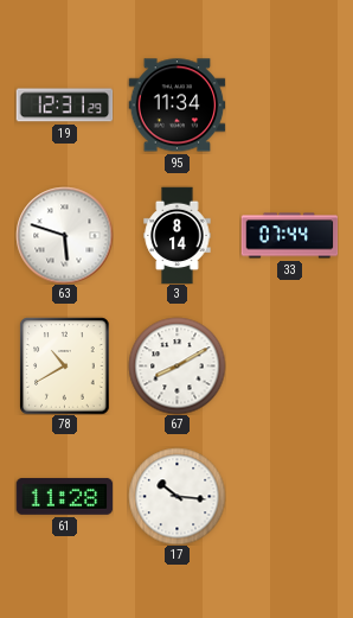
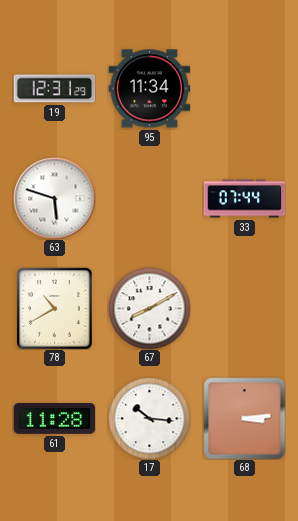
3: 8:14 -> none (178, 235)
68: none -> 3:14 (244, 418)
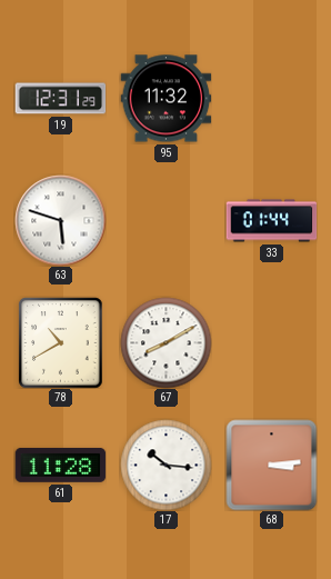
95: 11:34 -> 11:32 (165, 99)
33: 07:44 -> 01:44 (271, 221)
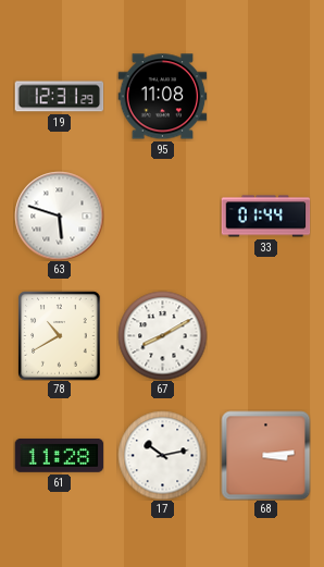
95: 11:32 -> 11:08 (162, 97)
17: 10:16 -> 10:13 (162, 455)
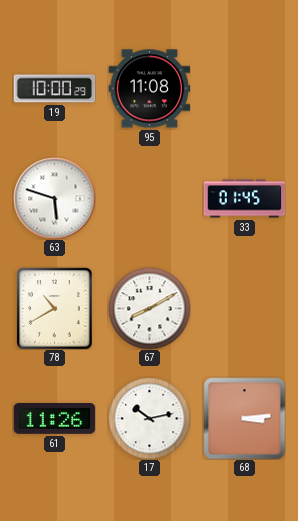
19: 12:31 -> 10:00 (54, 89)
33: 01:44 -> 01:45 (244, 199)
61: 11:28 -> 11:26 (54, 419)
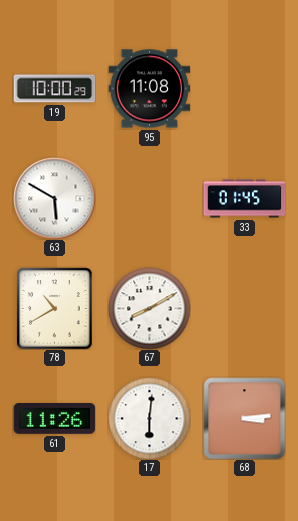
63: 5:48 -> 5:50 (54, 198)
17: 10:13 -> 6:01 (149, 418)
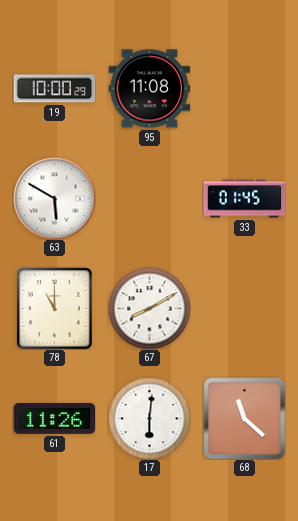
78: 10:40 -> 11:00 (55, 308)
68: 3:14 -> 11:22 (244, 418)
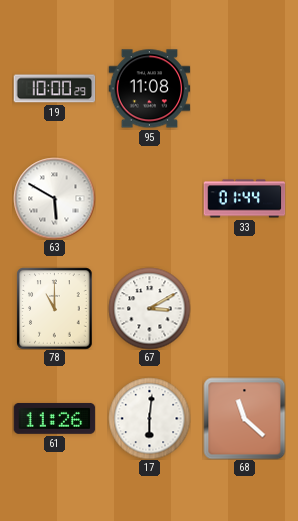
33: 01:45 -> 01:44 (244, 199)
67: 8:10 -> 3:10 (149, 308)
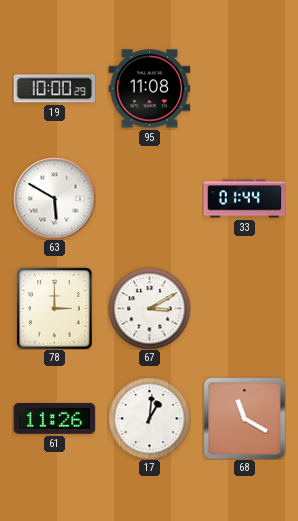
78: 11:00 -> 3:00 (55, 308)
17: 6:01 -> 1:01 (149, 418)
68: 11:22 -> 11:20 (244, 418)
